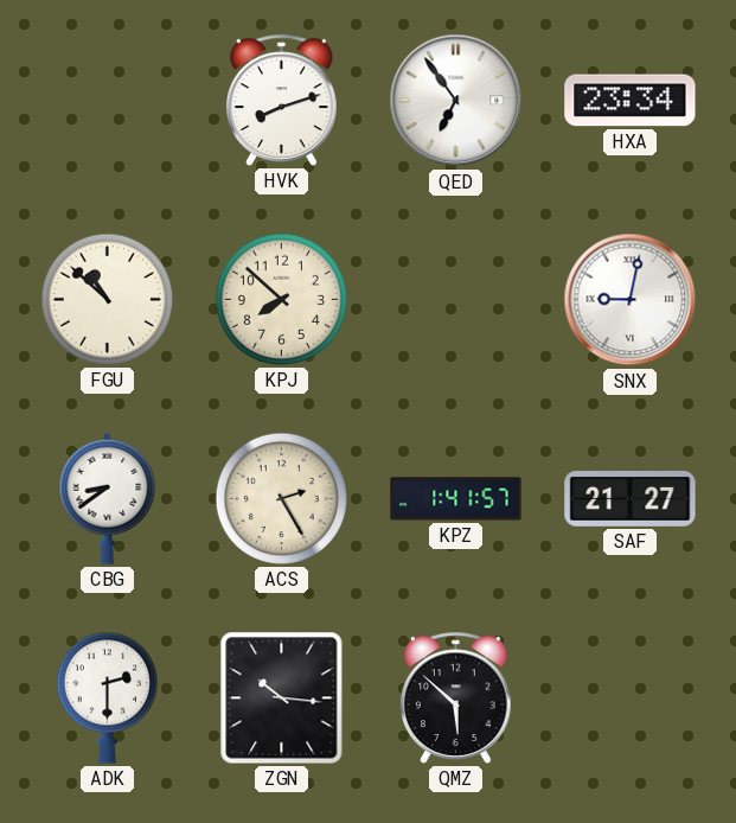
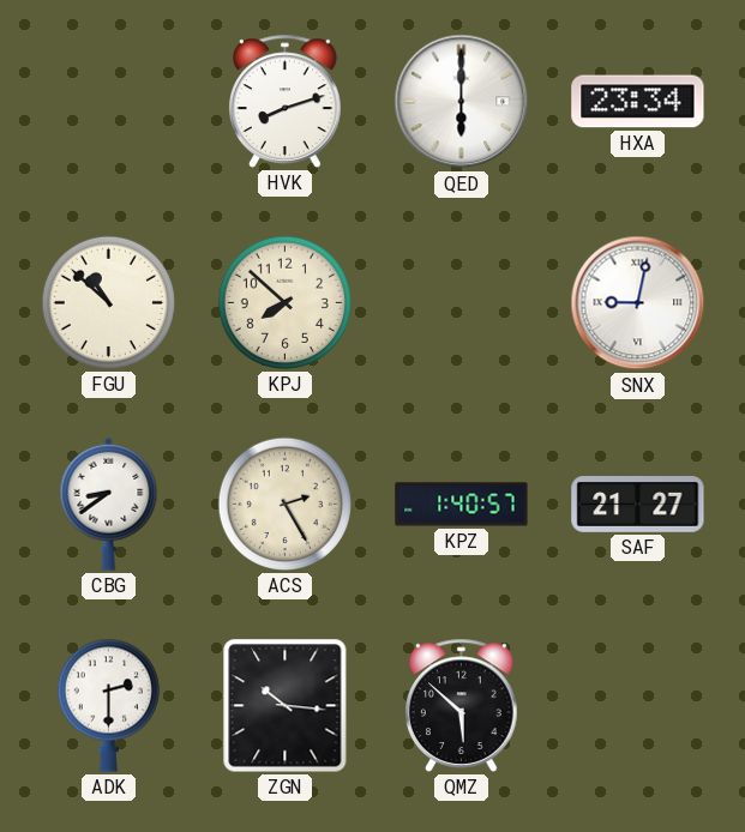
QED: 6:54 -> 6:00 (462, 102)
KPZ: 1:41 -> 1:40 (462, 505)
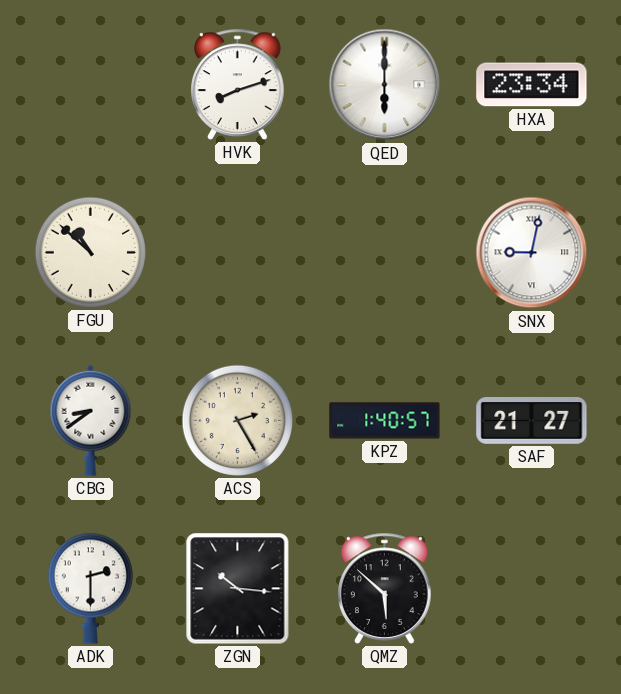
KPJ: 7:52 -> none (284, 302)
